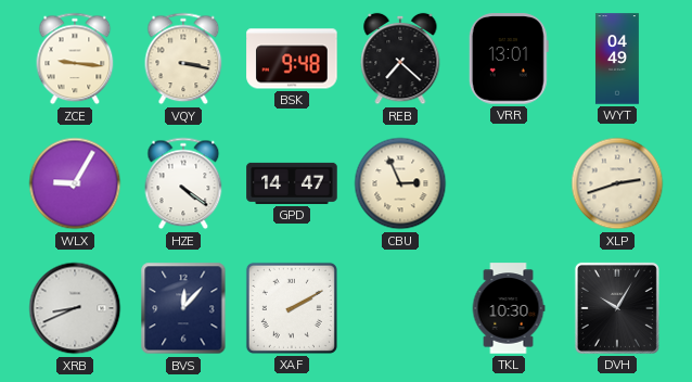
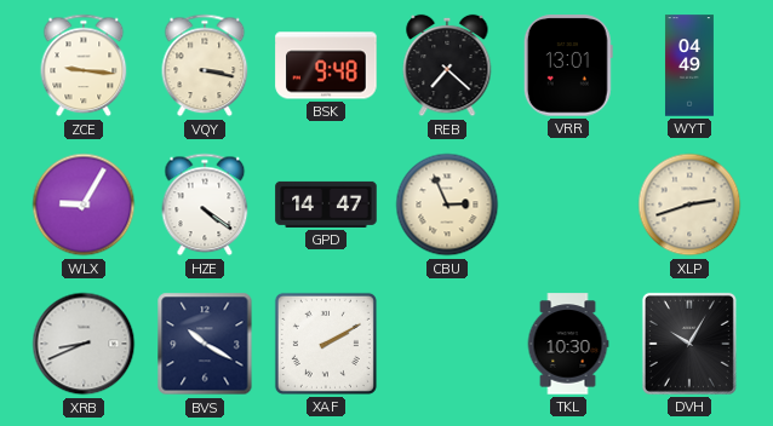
BVS: 12:07 -> 10:20 (205, 344)
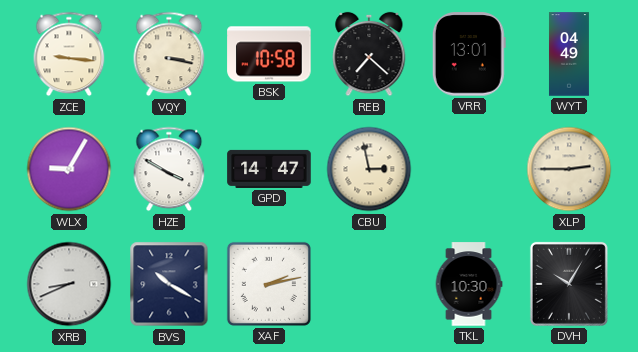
BSK: 9:48 -> 10:58 (269, 54)
HZE: 4:21 -> 3:50 (169, 169)
CBU: 2:56 -> 2:58 (369, 169)
XLP: 2:42 -> 2:45 (569, 169)
XAF: 2:10 -> 2:13 (269, 284)
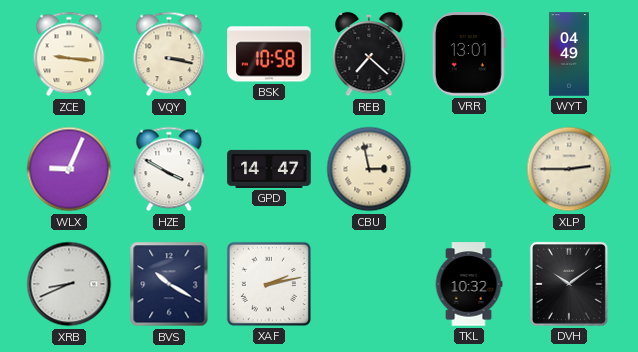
WLX: 9:05 -> 9:04 (69, 169)
TKL: 10:30 -> 10:32 (469, 284)
DVH: 10:05 -> 10:09 (569, 284)
